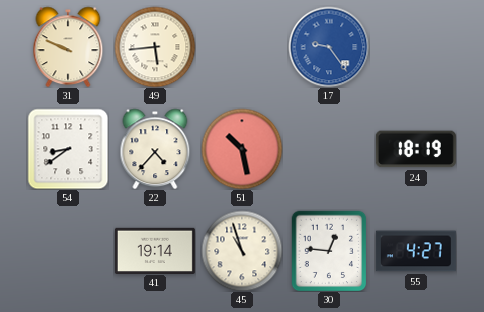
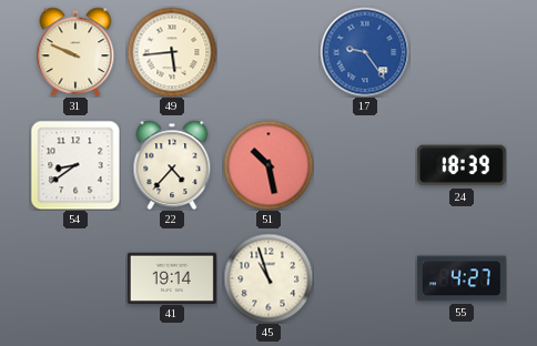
24: 18:19 -> 18:39 (462, 165)
30: 12:46 -> none (329, 251)
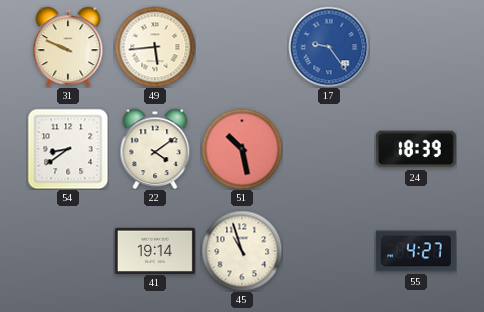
22: 4:37 -> 4:09 (155, 149)
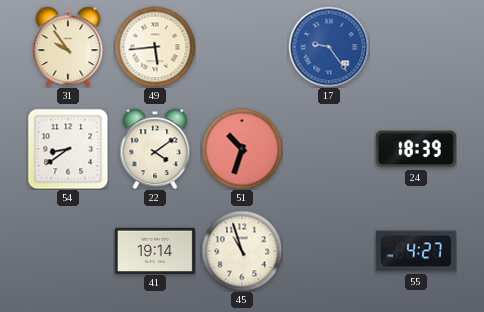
31: 9:49 -> 9:54 (68, 47)
51: 10:28 -> 10:33 (242, 149)
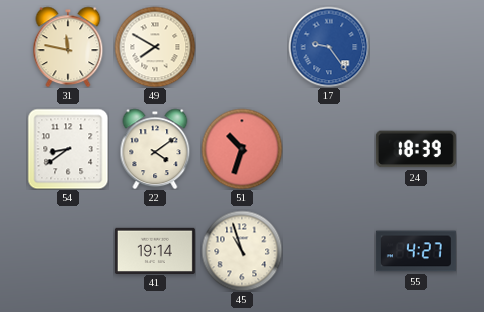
31: 9:54 -> 11:47 (68, 47)
49: 5:44 -> 7:50 (155, 47)
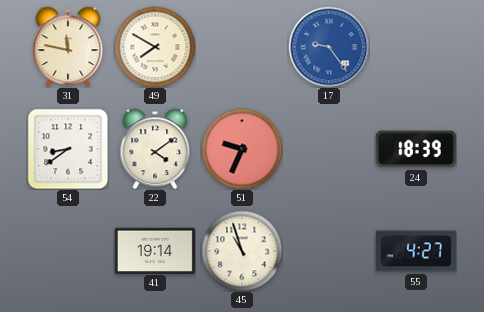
51: 10:33 -> 9:34 (242, 149)
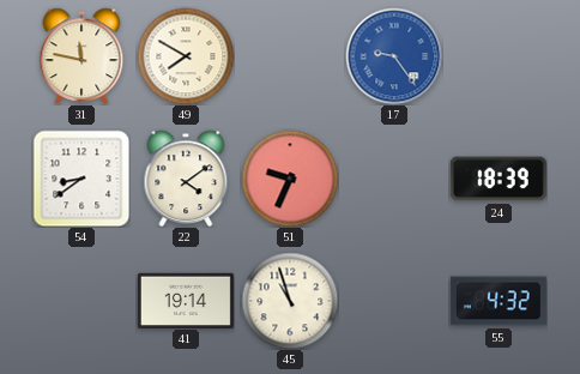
55: 4:27 -> 4:32 (499, 301)
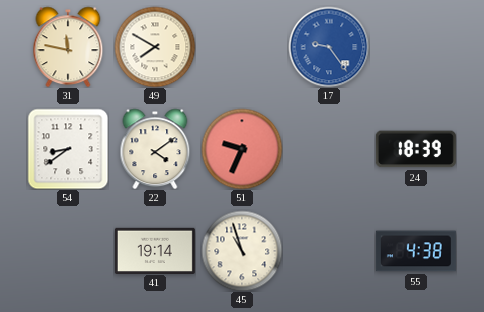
55: 4:32 -> 4:38 (416, 251)
